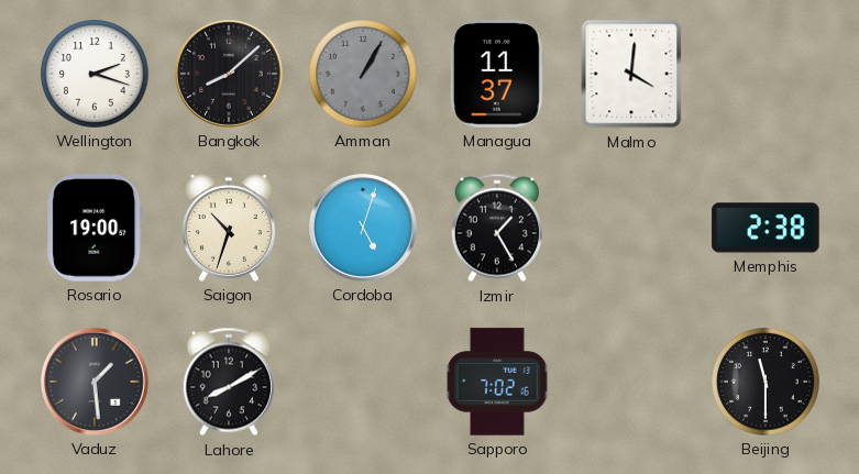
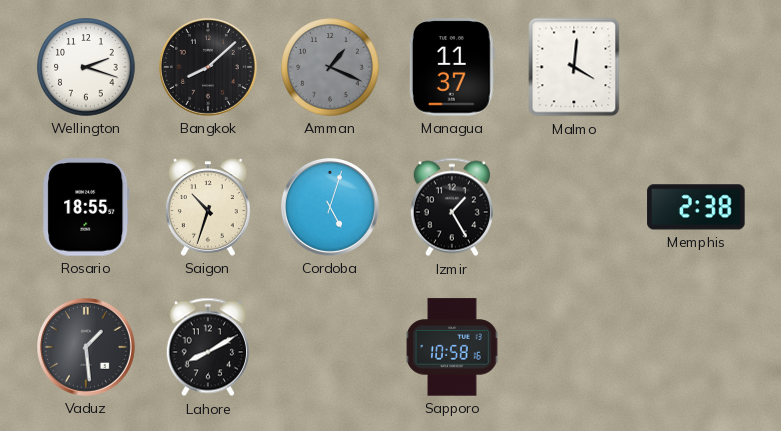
Amman: 1:05 -> 1:19 (330, 67)
Rosario: 19:00 -> 18:55 (86, 207)
Sapporo: 7:02 -> 10:58 (452, 347)
Beijing: 11:30 -> none (766, 382)
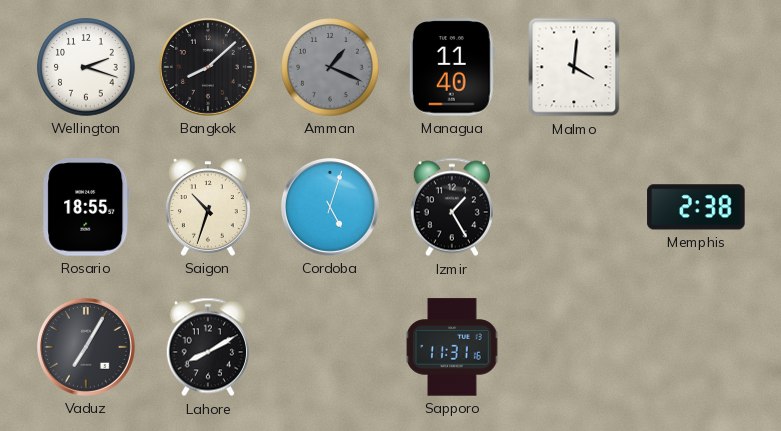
Managua: 11:37 -> 11:40 (452, 67)
Vaduz: 1:29 -> 7:05 (86, 347)
Sapporo: 10:58 -> 11:31 (452, 347)
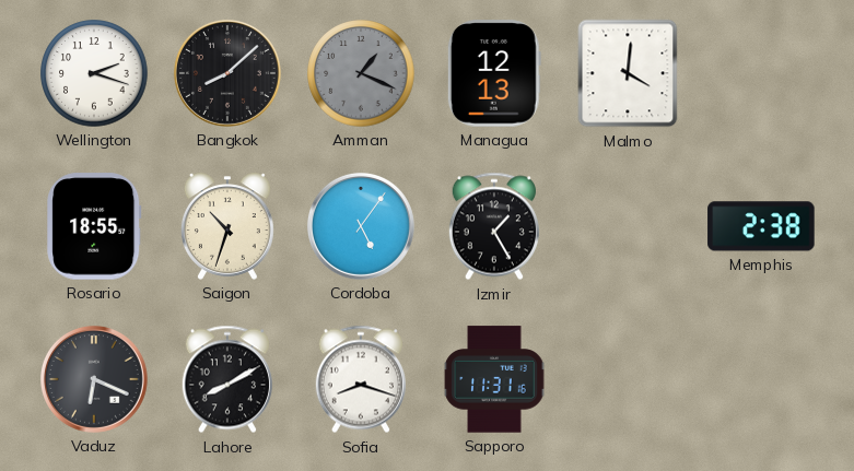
Managua: 11:40 -> 12:13 (494, 73)
Cordoba: 5:03 -> 5:06 (361, 226)
Vaduz: 7:05 -> 6:19 (94, 379)
Sofia: none -> 8:18 (361, 379)
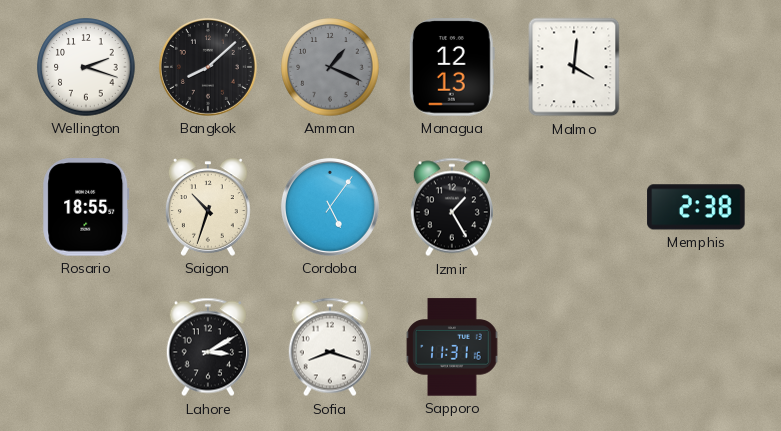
Vaduz: 6:19 -> none (94, 379)
Lahore: 8:10 -> 3:10 (208, 347)
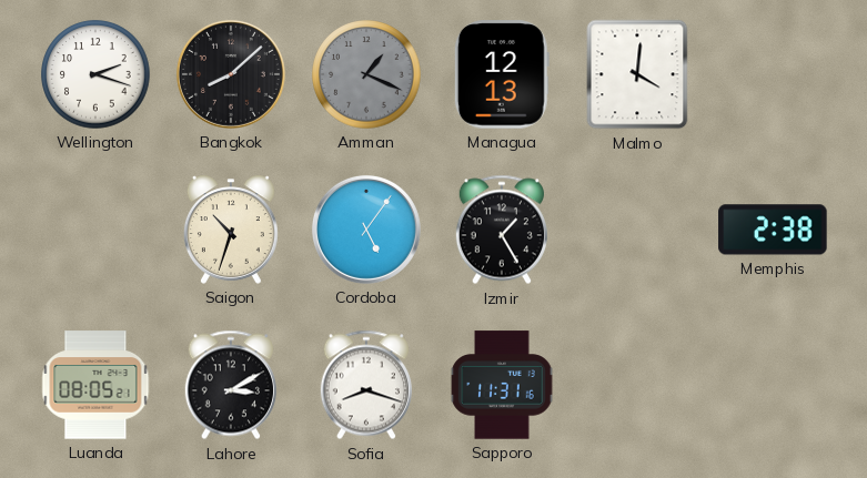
Rosario: 18:55 -> none (86, 207)
Luanda: none -> 08:05 (95, 385)
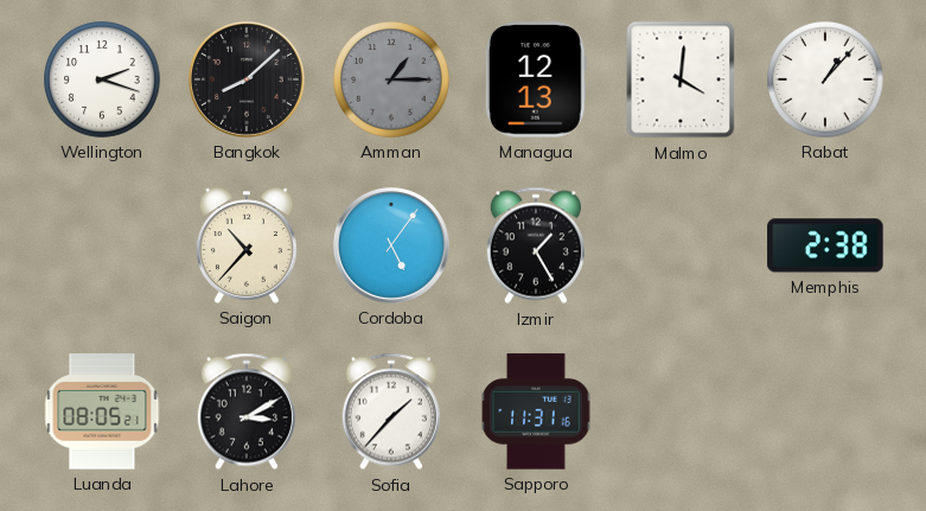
Amman: 1:19 -> 1:15 (391, 79)
Rabat: none -> 1:07 (825, 79)
Saigon: 10:33 -> 10:37 (247, 245)
Sofia: 8:18 -> 1:37 (391, 411)
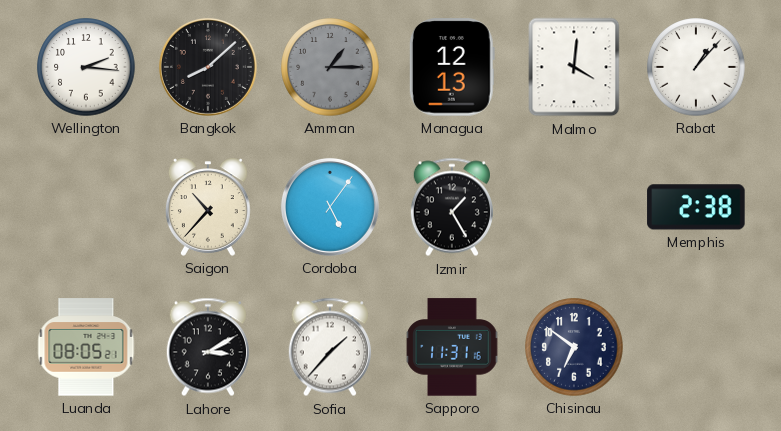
Wellington: 2:18 -> 2:16 (86, 67)
Chisinau: none -> 6:51 (574, 347)
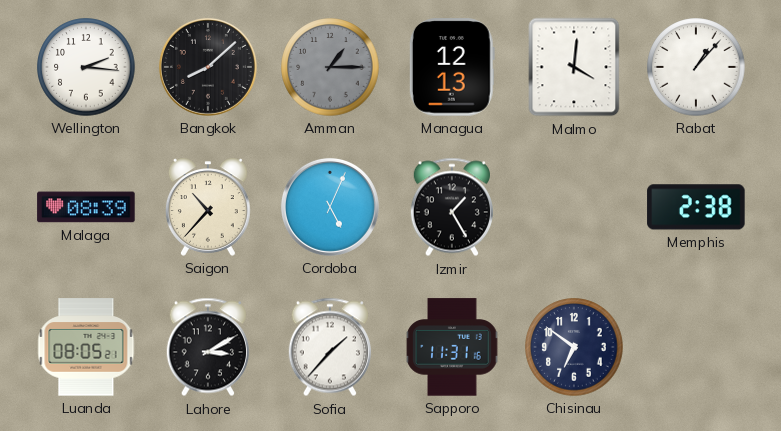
Malaga: none -> 08:39 (86, 207)
Cordoba: 5:06 -> 5:04 (330, 207)
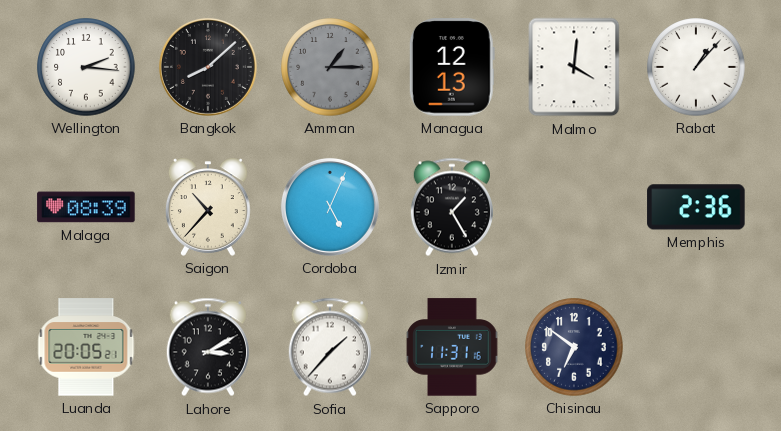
Memphis: 2:38 -> 2:36 (696, 207)
Luanda: 08:05 -> 20:05 (86, 347)
